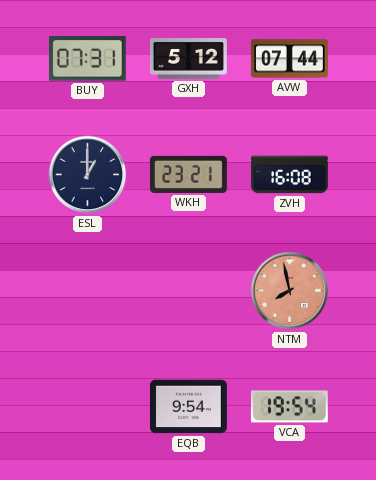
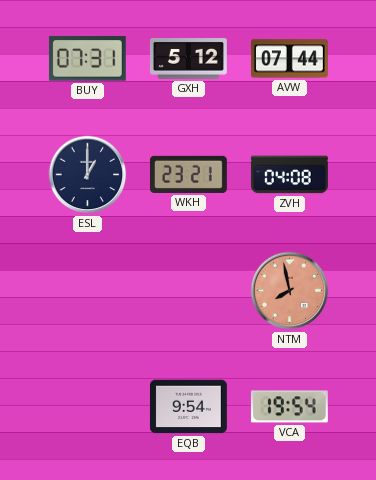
ZVH: 16:08 -> 04:08 (289, 175)
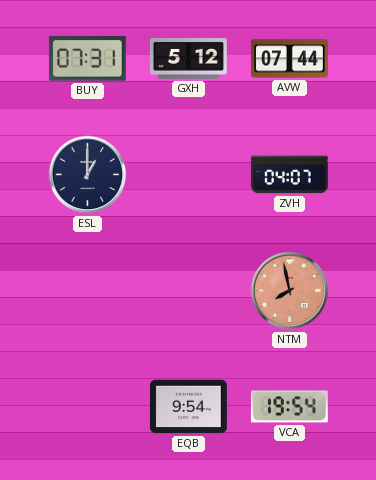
WKH: 23:21 -> none (188, 174)
ZVH: 04:08 -> 04:07 (289, 175)
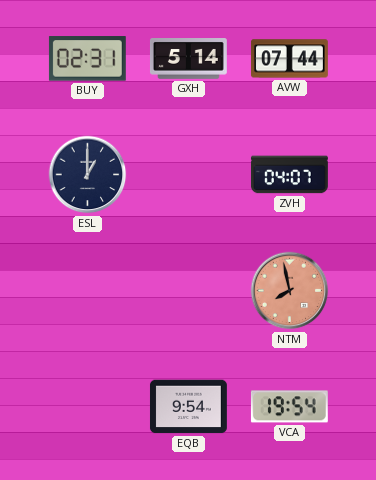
BUY: 07:31 -> 02:31 (87, 59)
GXH: 5:12 -> 5:14 (188, 59)
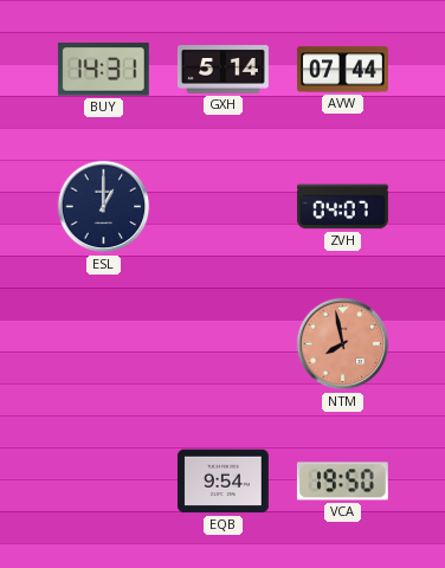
BUY: 02:31 -> 14:31 (103, 70)
VCA: 19:54 -> 19:50 (342, 482)
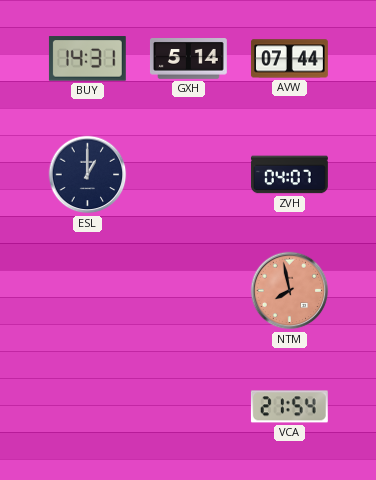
EQB: 9:54 -> none (222, 482)
VCA: 19:50 -> 21:54 (289, 407)
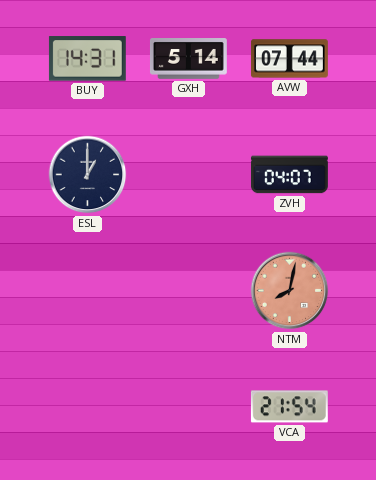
NTM: 7:58 -> 8:02 (290, 291)
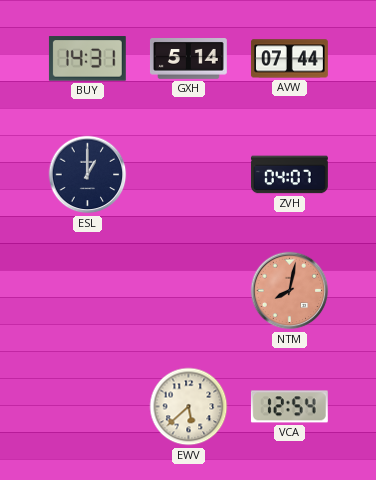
EWV: none -> 5:38 (189, 407)
VCA: 21:54 -> 12:54 (289, 407)
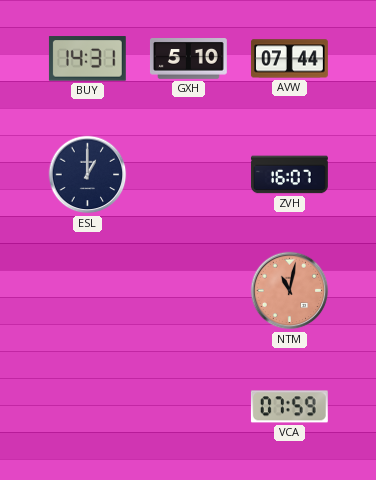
GXH: 5:14 -> 5:10 (188, 59)
ZVH: 04:07 -> 16:07 (289, 175)
NTM: 8:02 -> 11:02 (290, 291)
EWV: 5:38 -> none (189, 407)
VCA: 12:54 -> 07:59 (289, 407)
